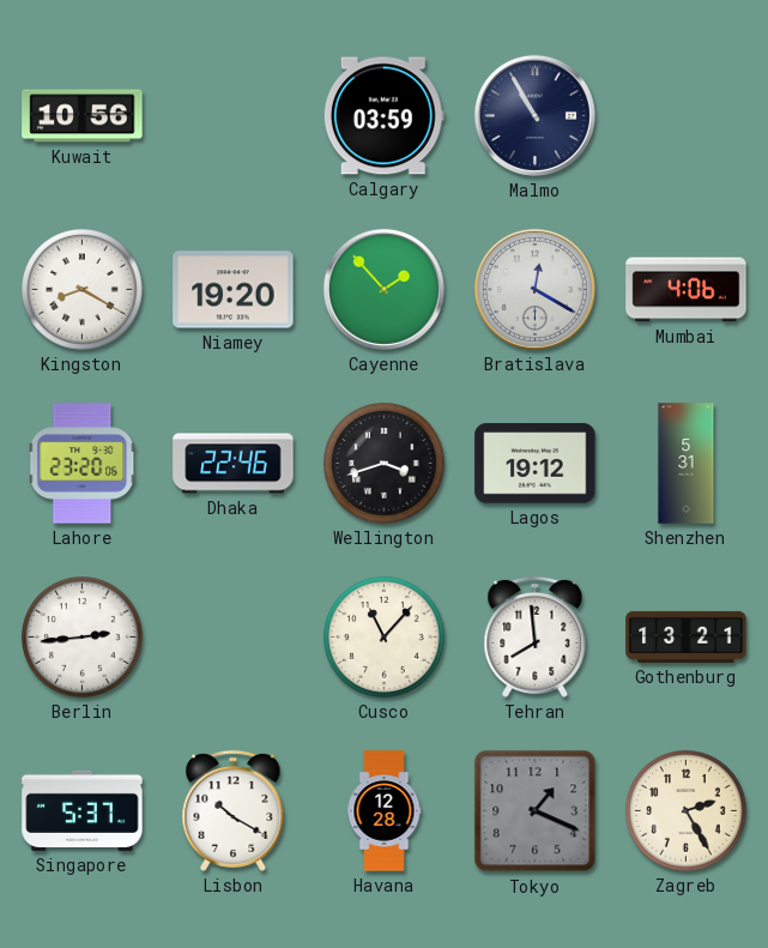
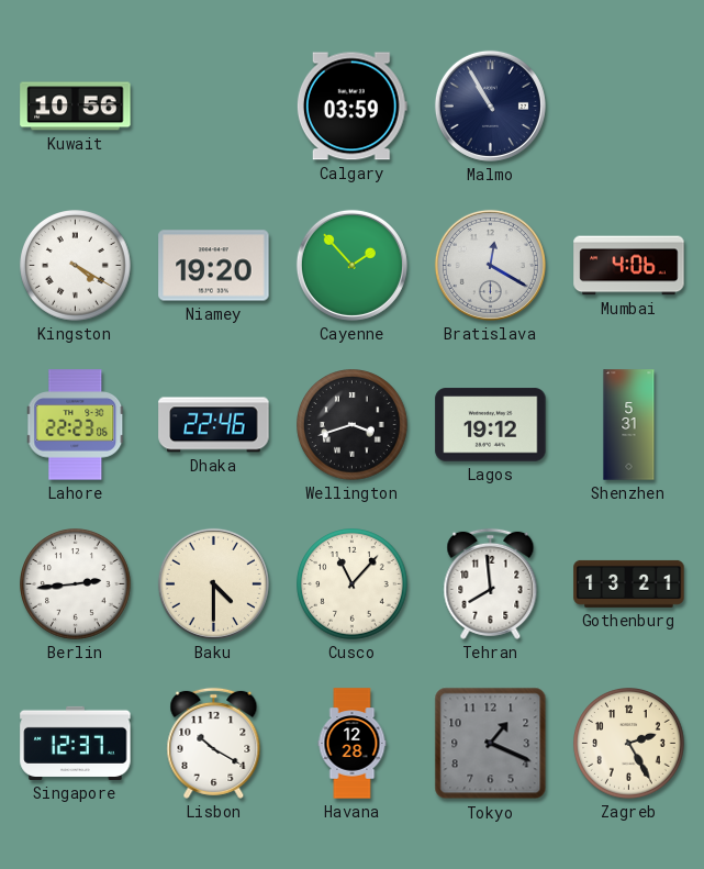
Kingston: 8:20 -> 4:20 (76, 266)
Lahore: 23:20 -> 22:23 (76, 425)
Baku: none -> 4:30 (213, 583)
Singapore: 5:37 -> 12:37 (76, 743)
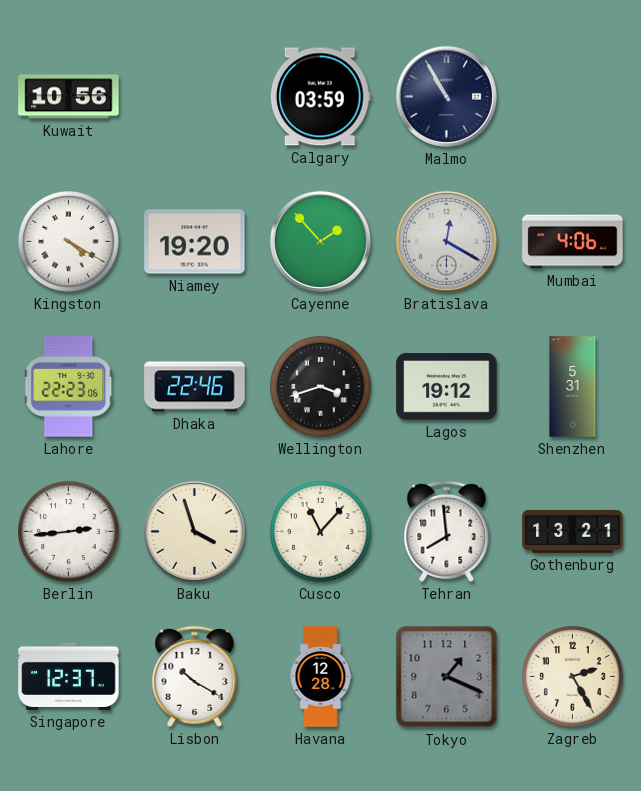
Baku: 4:30 -> 3:57 (194, 531)
